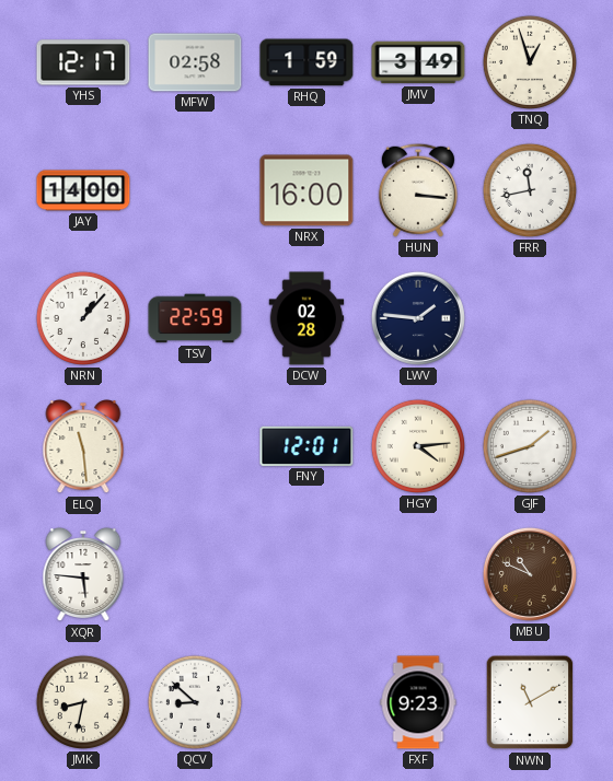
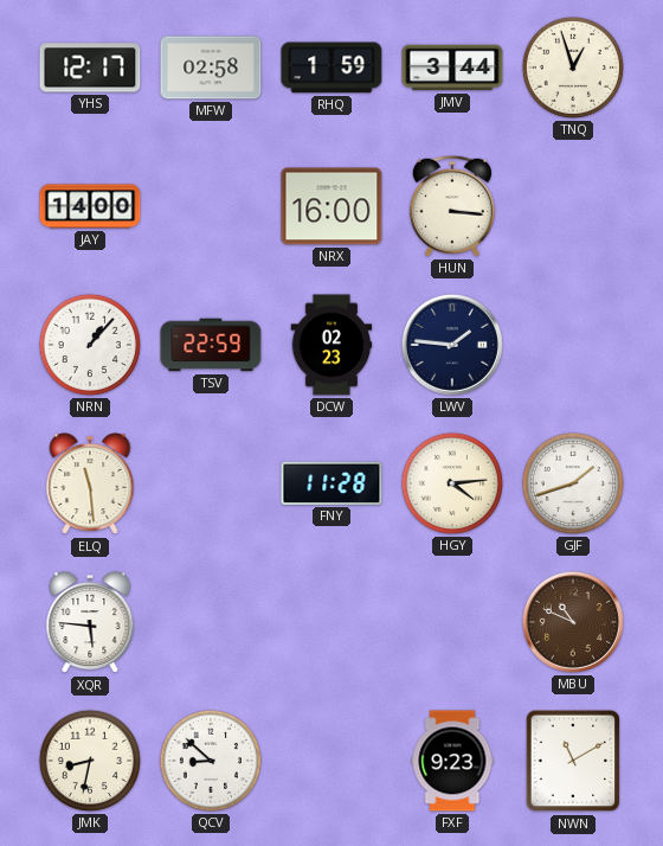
JMV: 3:49 -> 3:44 (452, 68)
FRR: 11:43 -> none (530, 190)
DCW: 02:28 -> 02:23 (331, 345)
FNY: 12:01 -> 11:28 (331, 483)
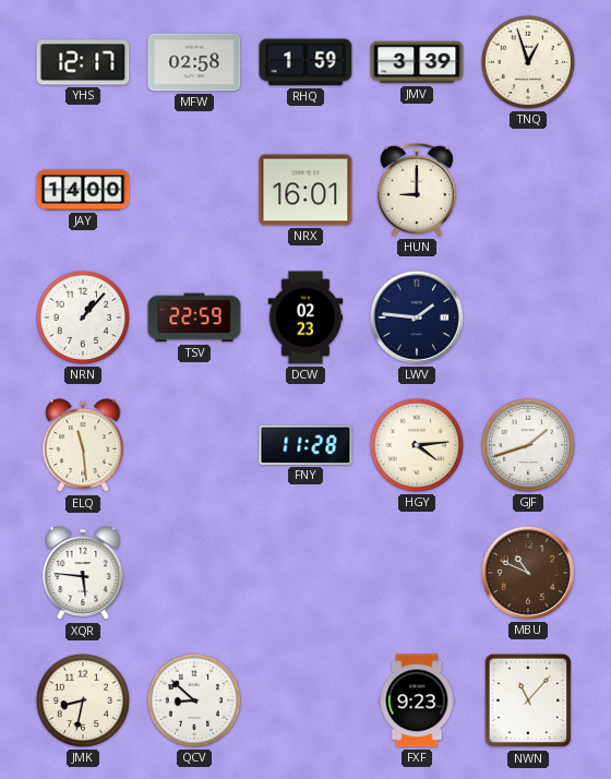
JMV: 3:44 -> 3:39 (417, 62)
NRX: 16:00 -> 16:01 (305, 190)
HUN: 3:16 -> 9:00 (417, 190)
NWN: 11:10 -> 11:07 (528, 700)
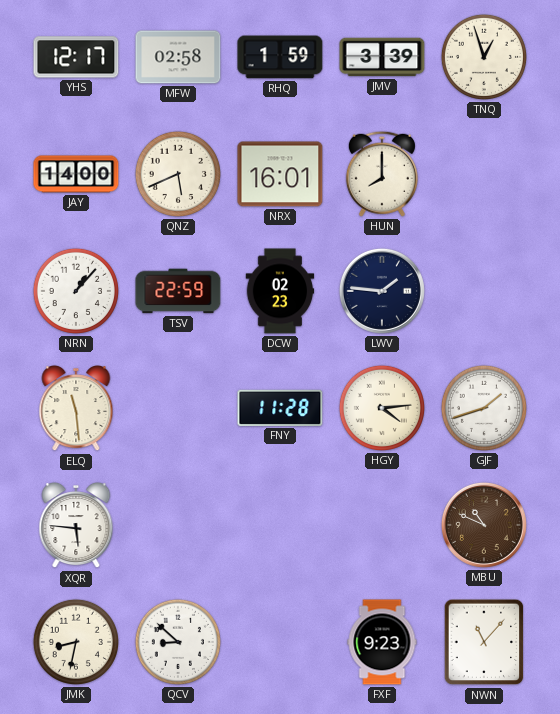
QNZ: none -> 5:41 (178, 174)
HUN: 9:00 -> 8:00 (382, 174)
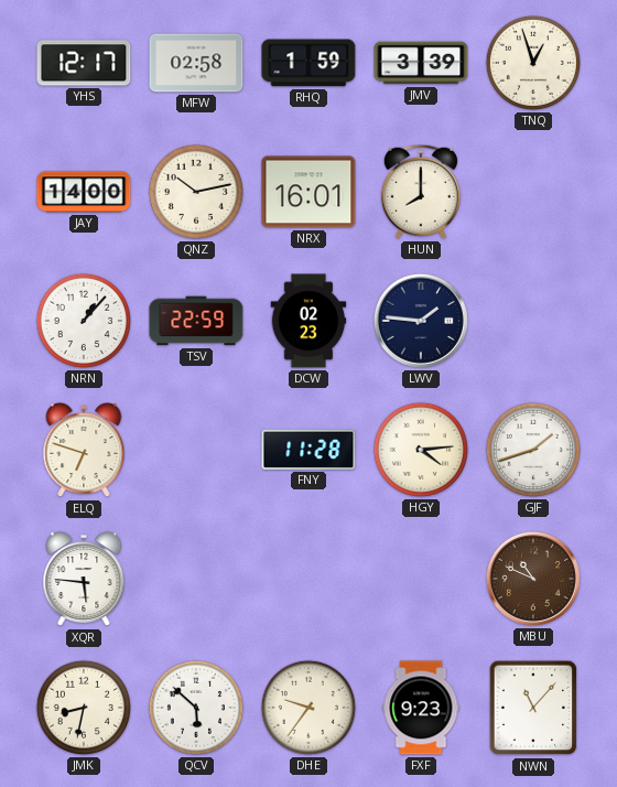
QNZ: 5:41 -> 10:13 (196, 192)
ELQ: 11:29 -> 6:48 (84, 451)
QCV: 8:52 -> 5:52 (196, 708)
DHE: none -> 9:36 (308, 708)
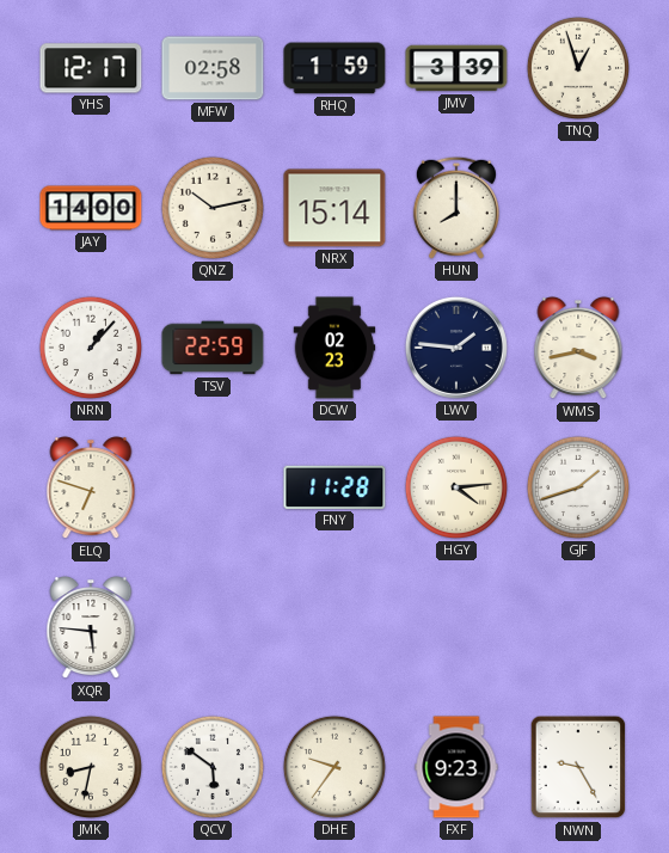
NRX: 16:01 -> 15:14 (334, 208)
WMS: none -> 3:43 (578, 349)
MBU: 10:49 -> none (533, 579)
QCV: 5:52 -> 5:51 (213, 767)
NWN: 11:07 -> 9:25 (578, 767)
